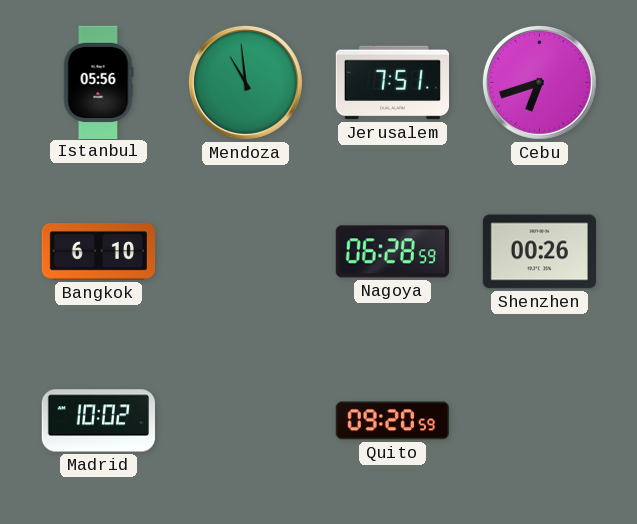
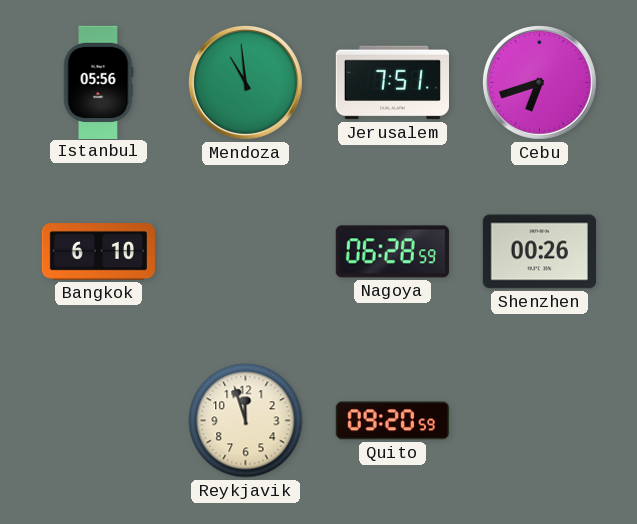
Madrid: 10:02 -> none (98, 421)
Reykjavik: none -> 11:57 (246, 421)
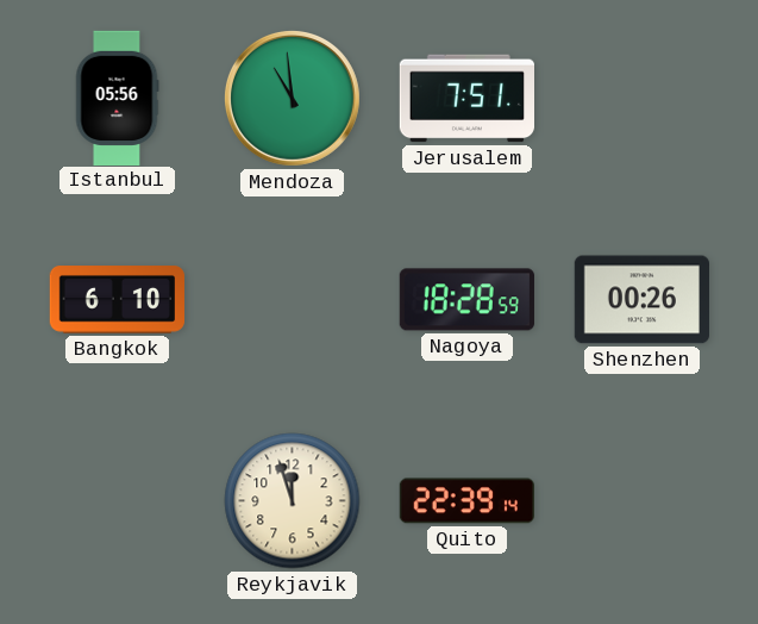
Cebu: 6:42 -> none (539, 82)
Nagoya: 06:28 -> 18:28 (466, 300)
Quito: 09:20 -> 22:39 (466, 501)
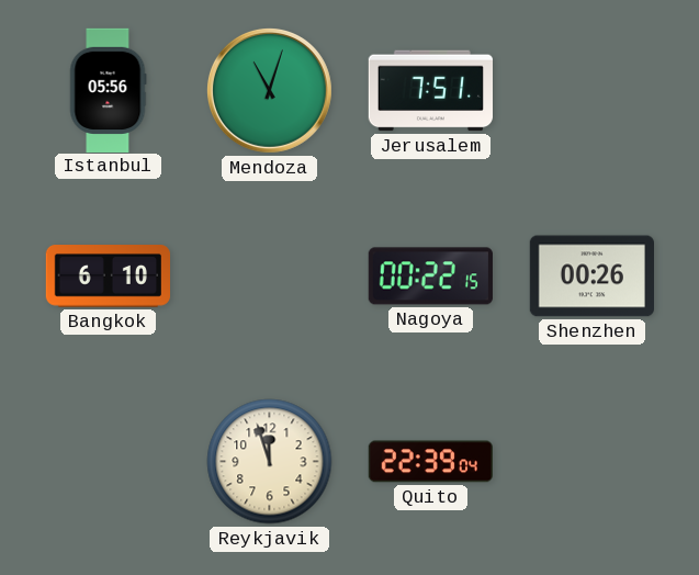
Mendoza: 10:59 -> 11:03 (269, 90)
Nagoya: 18:28 -> 00:22 (430, 277)
Quito: 22:39:14 -> 22:39:04 (430, 462)
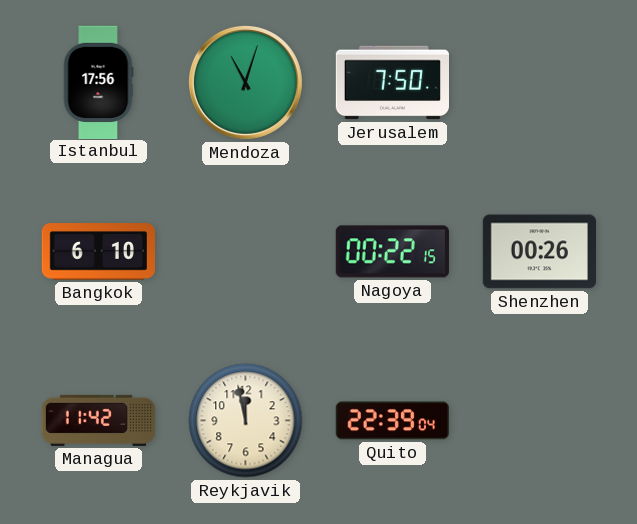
Istanbul: 05:56 -> 17:56 (98, 82)
Jerusalem: 7:51 -> 7:50 (392, 83)
Managua: none -> 11:42 (99, 420)
Reykjavik: 11:57 -> 11:58 (246, 421)
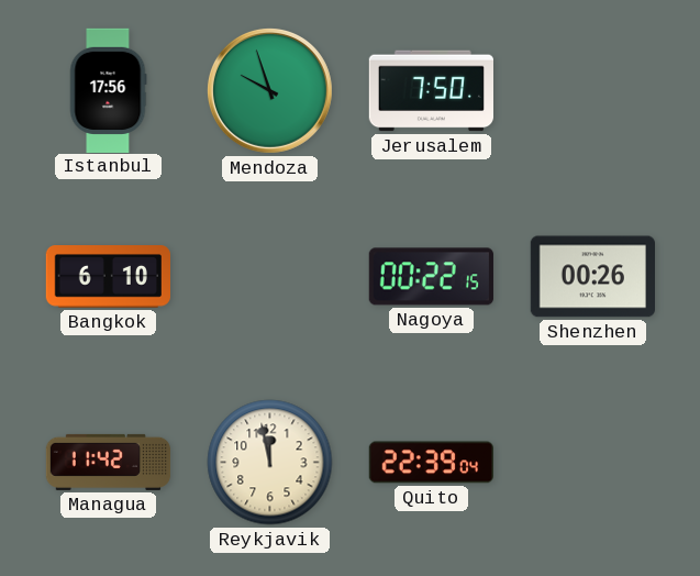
Mendoza: 11:03 -> 9:57 (269, 90)
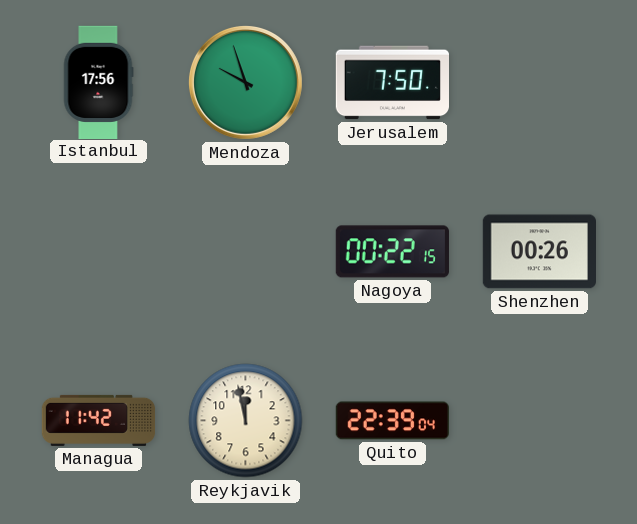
Bangkok: 6:10 -> none (108, 277)
